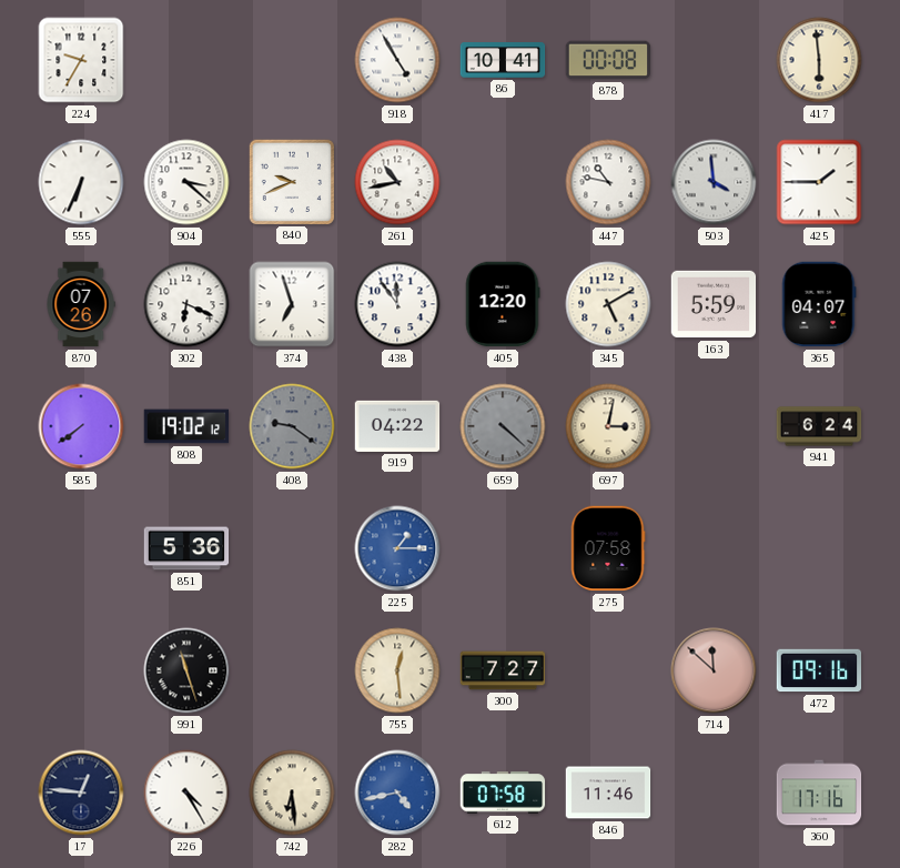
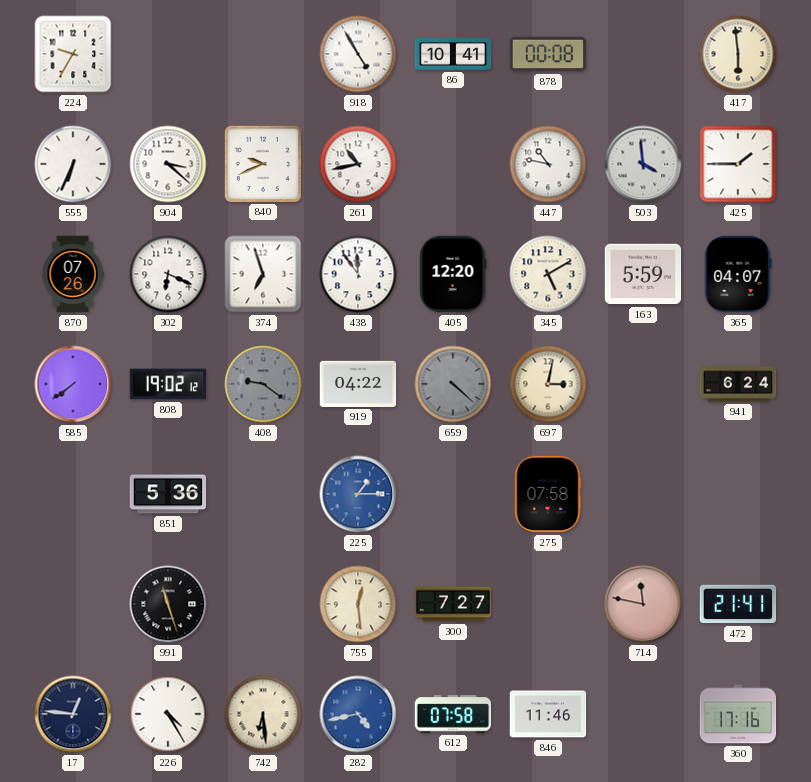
714: 11:52 -> 11:47 (643, 604)
472: 09:16 -> 21:41 (738, 604)
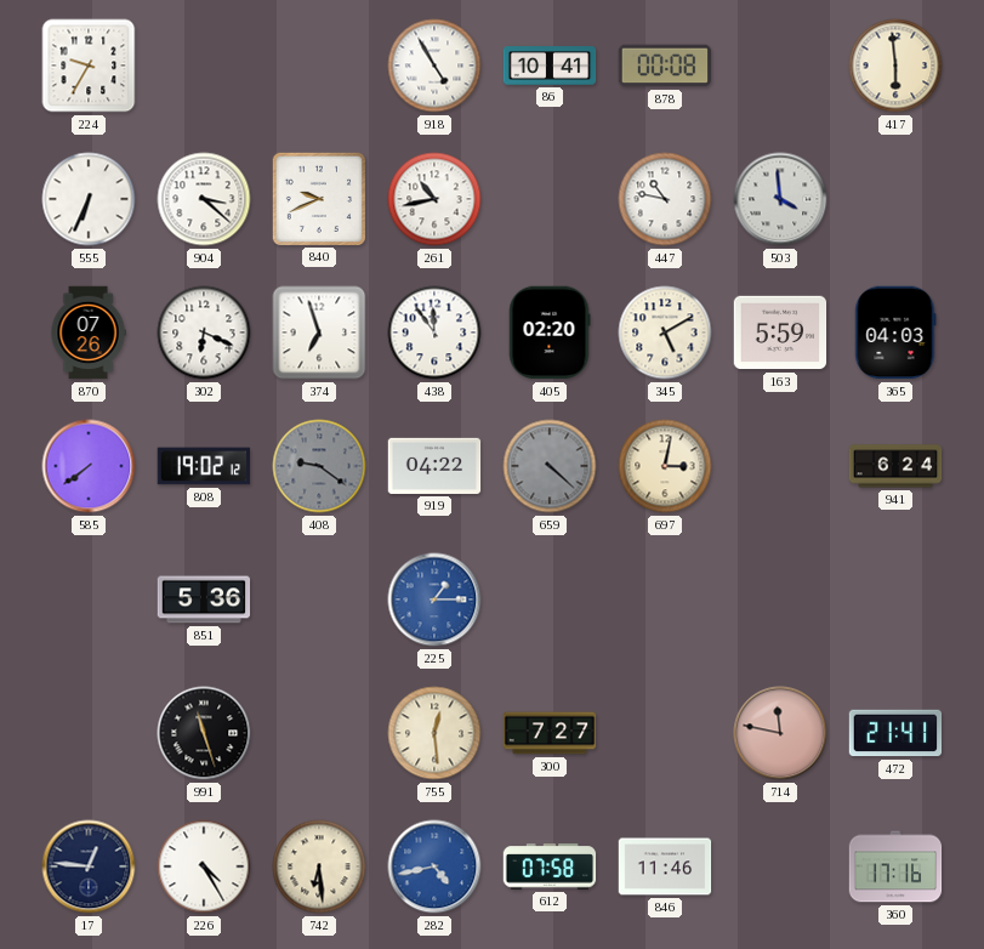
425: 1:45 -> none (738, 164)
405: 12:20 -> 02:20 (550, 333)
365: 04:07 -> 04:03 (895, 333)
275: 07:58 -> none (548, 494)
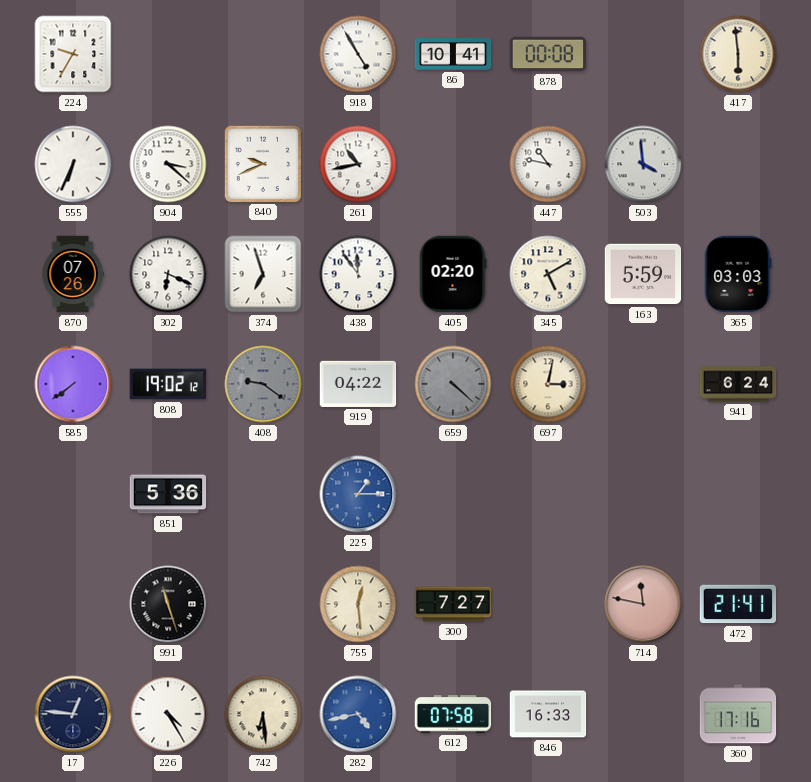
365: 04:03 -> 03:03 (738, 274)
846: 11:46 -> 16:33 (548, 714)
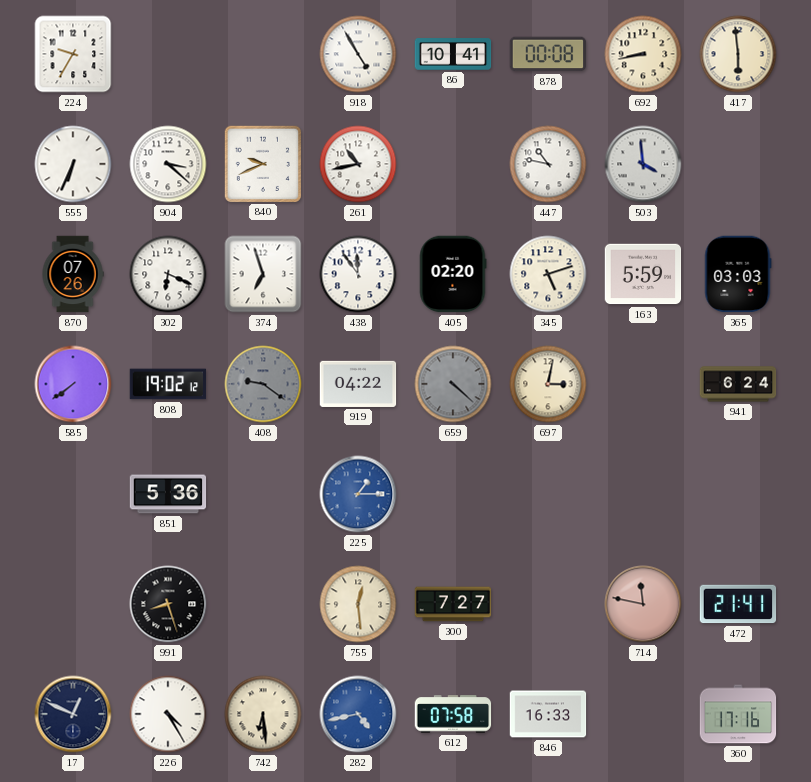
692: none -> 8:43 (643, 54)
345: 5:10 -> 5:12 (548, 274)
991: 11:27 -> 8:27 (168, 604)
17: 12:46 -> 12:49 (73, 714)
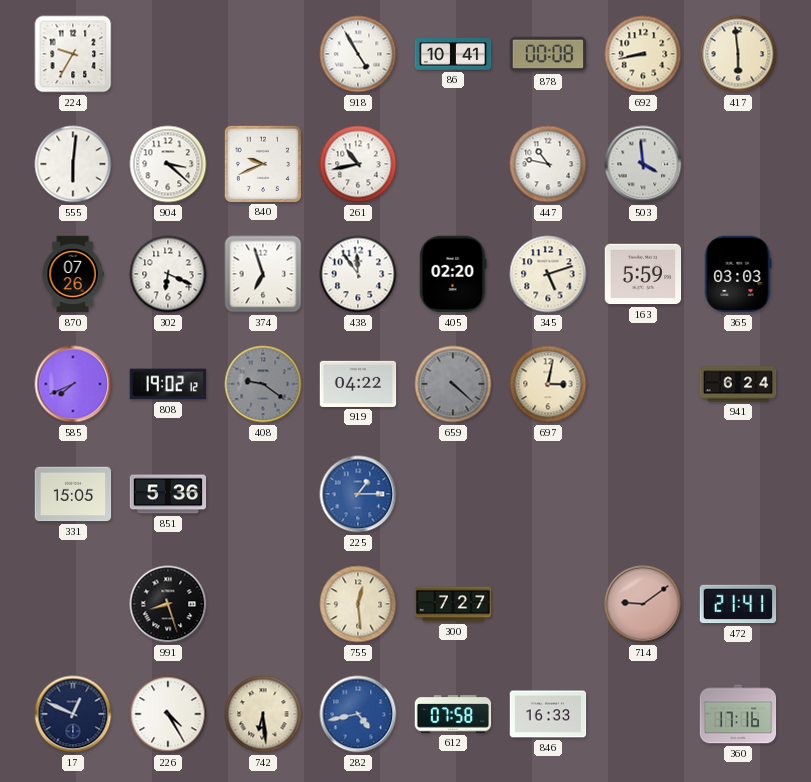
555: 6:34 -> 6:01 (73, 164)
585: 7:39 -> 7:41 (73, 384)
331: none -> 15:05 (73, 494)
714: 11:47 -> 9:09 (643, 604)
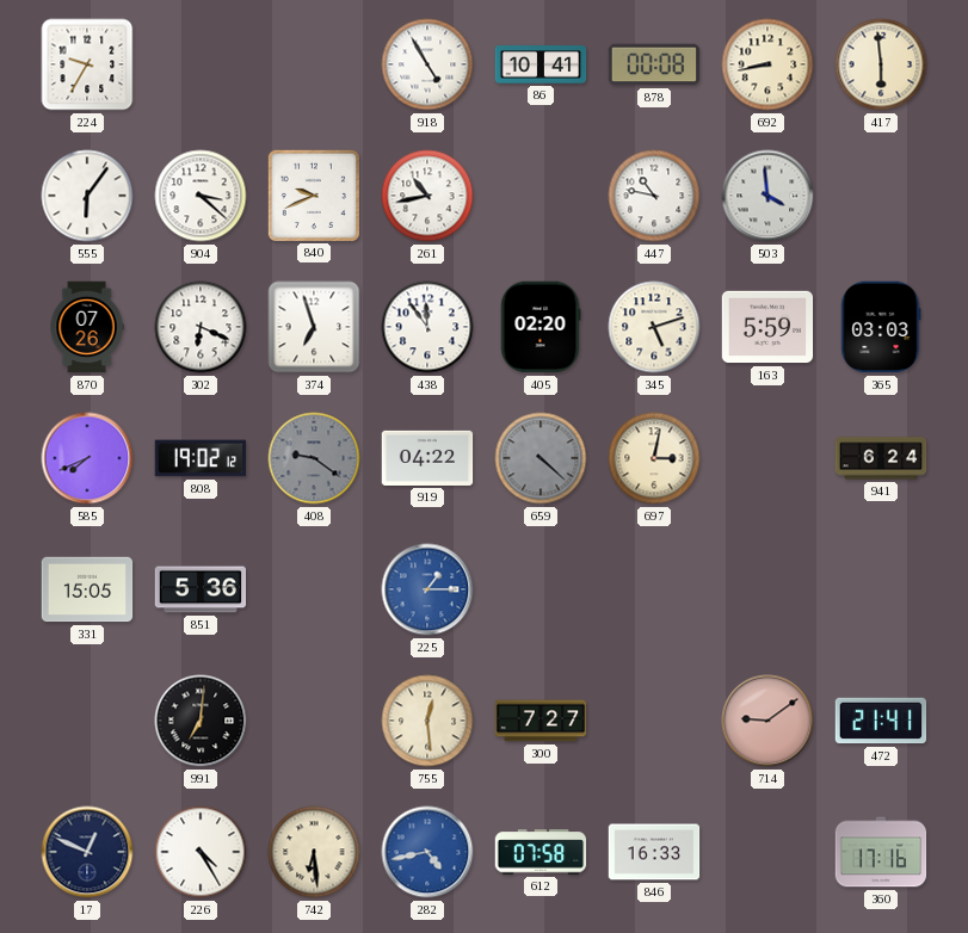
555: 6:01 -> 6:06 (87, 196)
991: 8:27 -> 7:01 (201, 721)
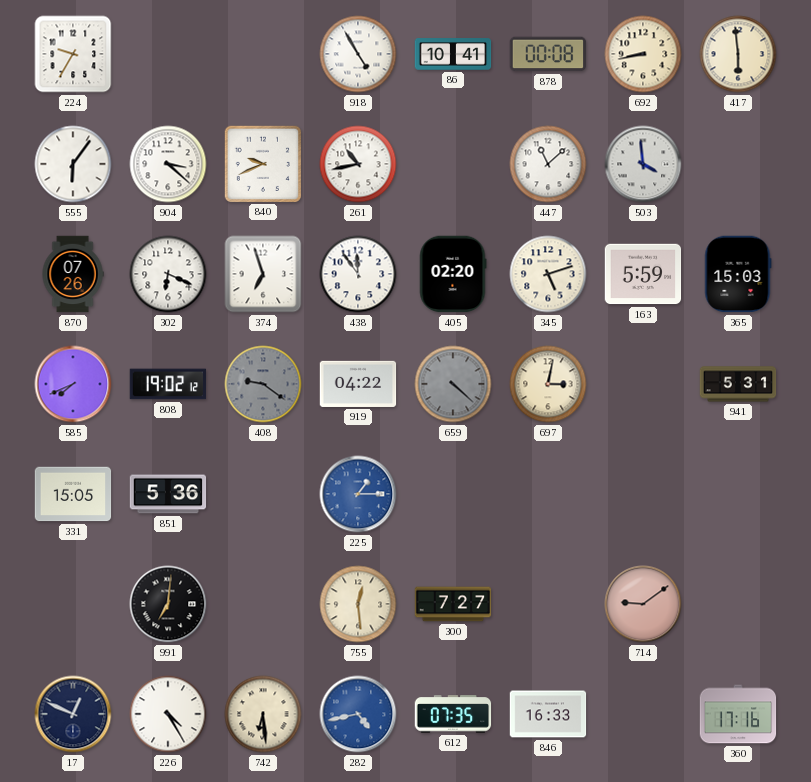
447: 10:47 -> 11:08 (548, 164)
365: 03:03 -> 15:03 (738, 274)
941: 6:24 -> 5:31 (738, 384)
472: 21:41 -> none (881, 721)
612: 07:58 -> 07:35 (453, 714)
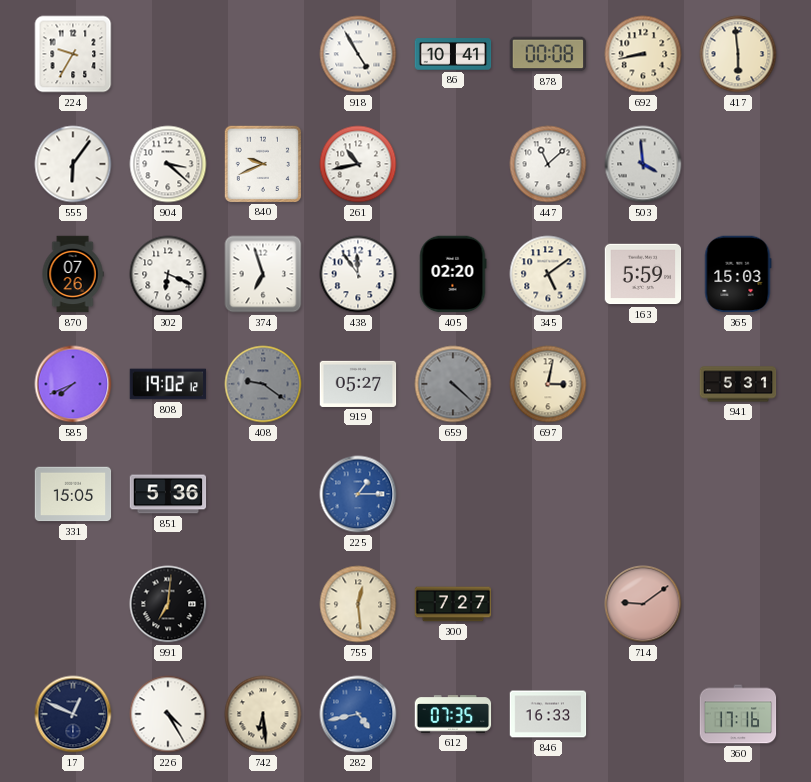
345: 5:12 -> 5:09 (548, 274)
919: 04:22 -> 05:27 (358, 384)
